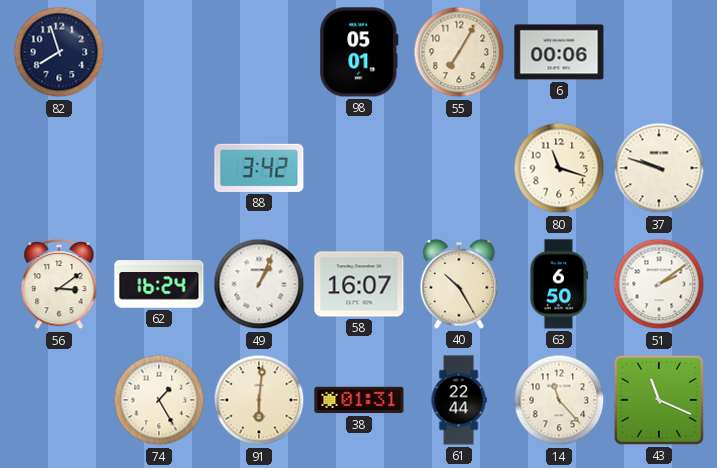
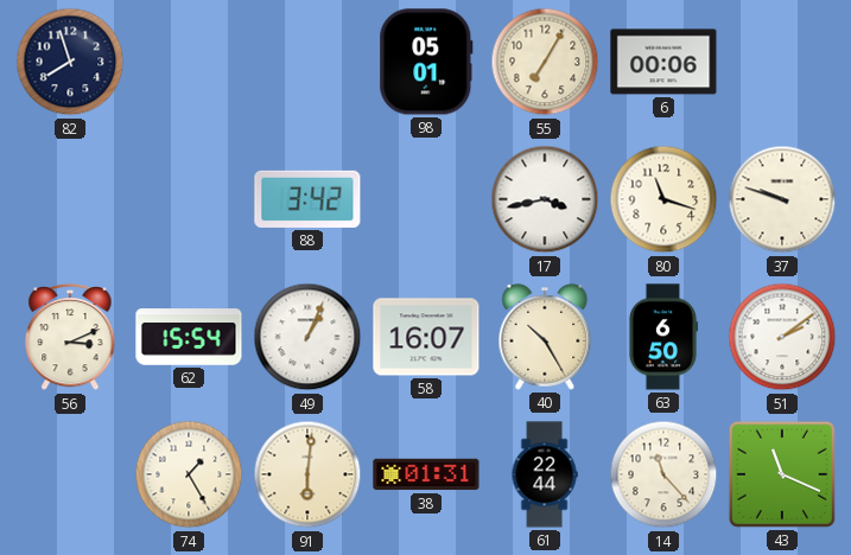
17: none -> 3:43 (545, 199)
56: 3:09 -> 3:11 (70, 337)
62: 16:24 -> 15:54 (189, 337)
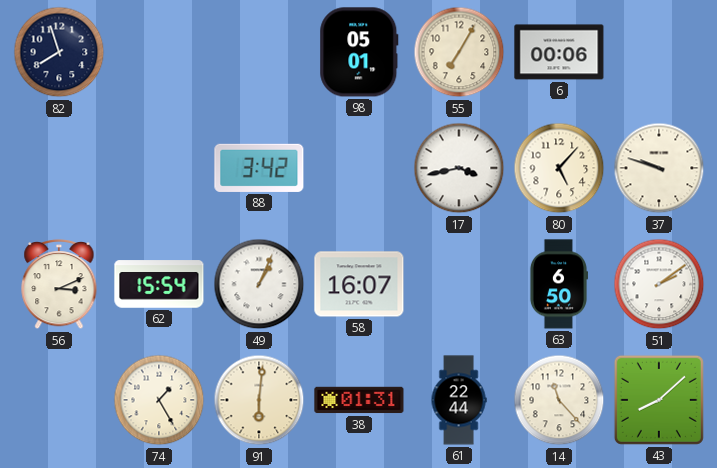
80: 11:18 -> 5:07 (559, 168)
40: 10:25 -> none (545, 337)
43: 11:19 -> 8:08 (659, 400)
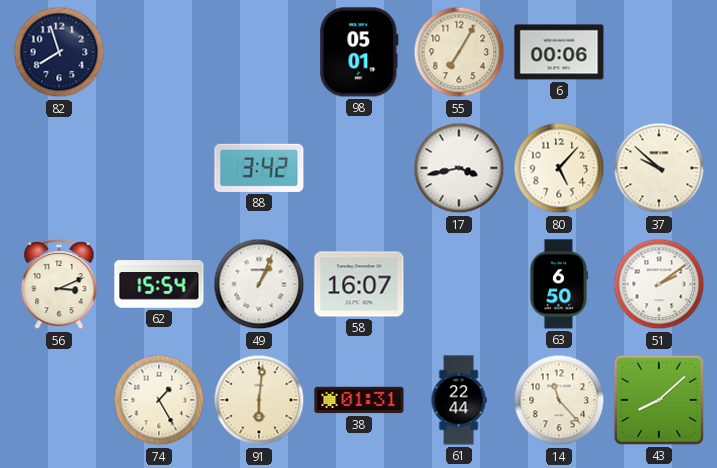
37: 9:48 -> 9:52 (659, 168)
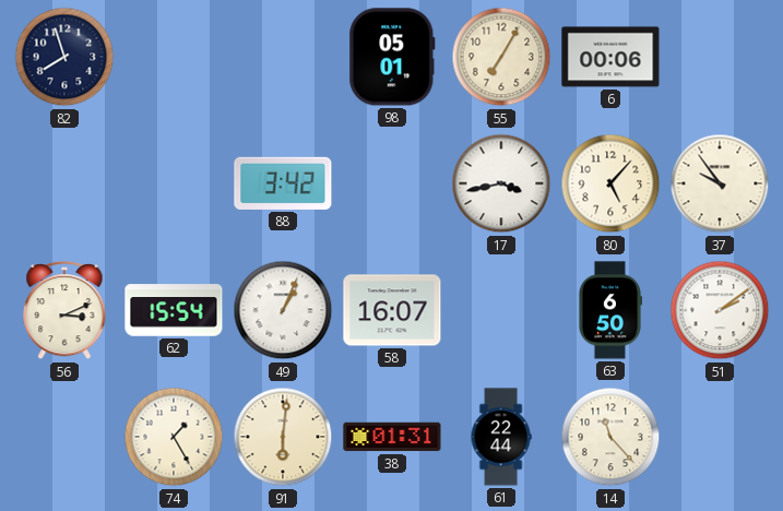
37: 9:52 -> 9:54 (720, 183)
43: 8:08 -> none (659, 400)
